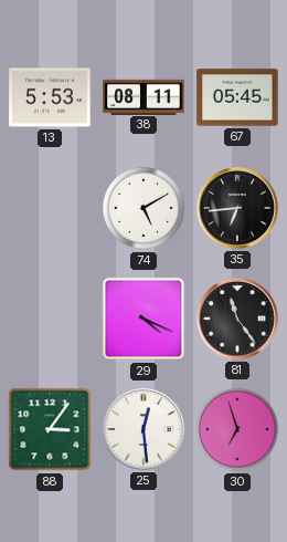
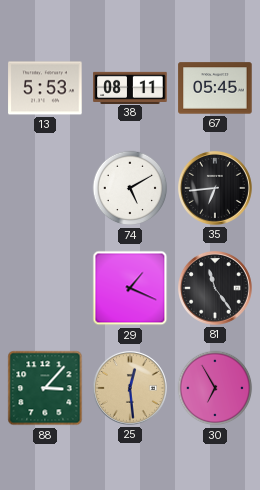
29: 4:19 -> 1:19 (130, 288)
88: 3:06 -> 3:07 (45, 388)
25 dial: white -> champagne (130, 388)
30: 6:57 -> 6:55 (215, 388)
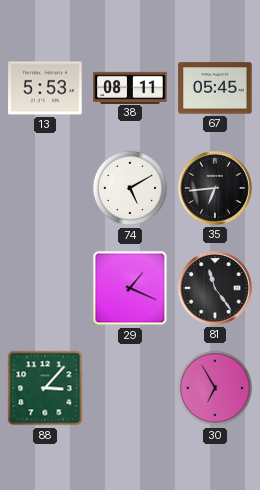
25: 12:29 -> none (130, 388)
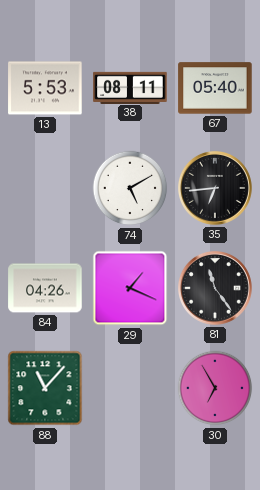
67: 05:45 -> 05:40 (215, 88)
84: none -> 04:26 (45, 288)
88: 3:07 -> 11:07 (45, 388)
